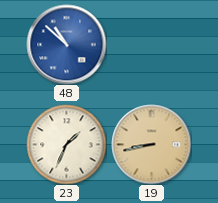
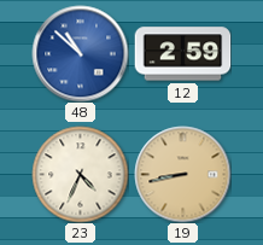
12: none -> 2:59 (182, 54)
23: 1:34 -> 4:34 (80, 174)
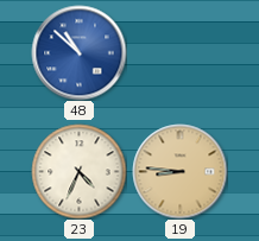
12: 2:59 -> none (182, 54)
19: 8:43 -> 8:46 (179, 171)
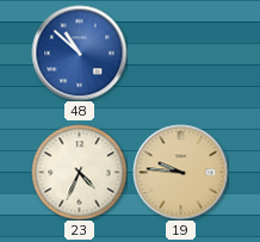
19: 8:46 -> 9:46 (180, 172)
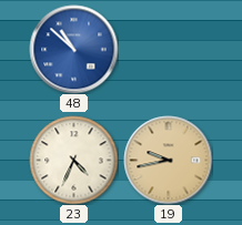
19: 9:46 -> 9:43 (168, 160)
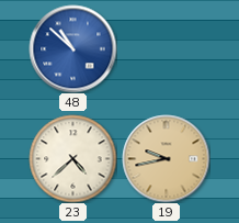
23: 4:34 -> 4:38 (72, 158)
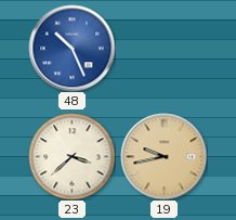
48: 10:52 -> 10:26 (71, 48)
23: 4:38 -> 3:38 (71, 156)
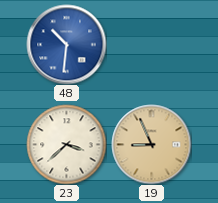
48: 10:26 -> 10:31 (66, 44)
19: 9:43 -> 8:56 (151, 144)
